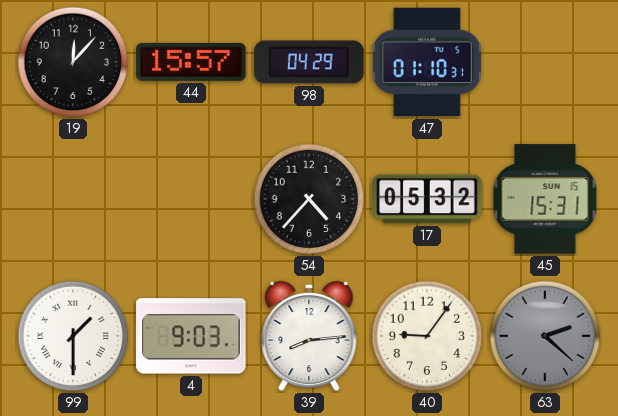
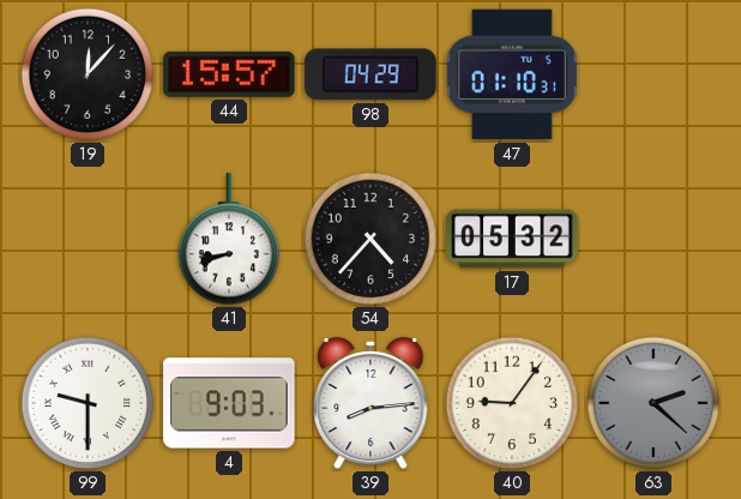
41: none -> 8:42 (229, 240)
45: 15:31 -> none (545, 199)
99: 1:30 -> 9:30 (88, 403)
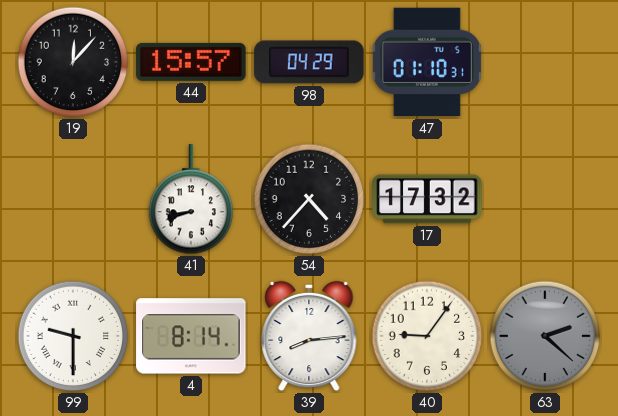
17: 05:32 -> 17:32 (427, 199)
4: 9:03 -> 8:14 (191, 336)
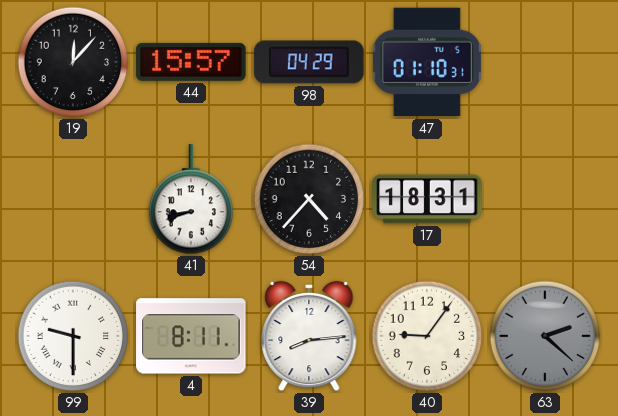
17: 17:32 -> 18:31 (427, 199)
4: 8:14 -> 8:11 (191, 336)
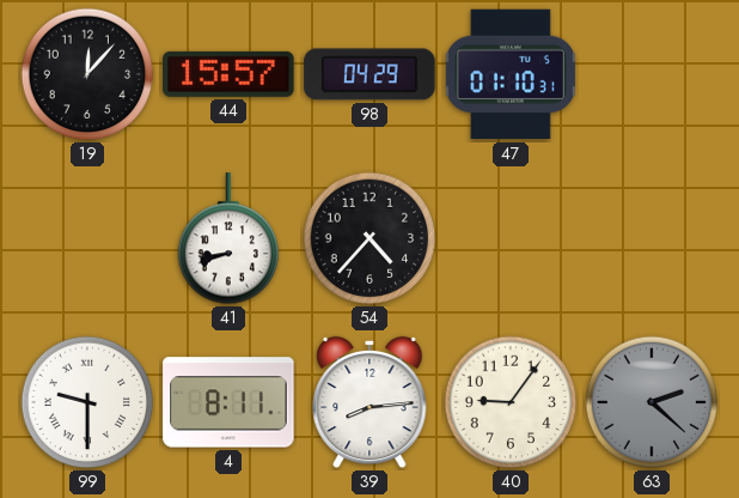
17: 18:31 -> none (427, 199)
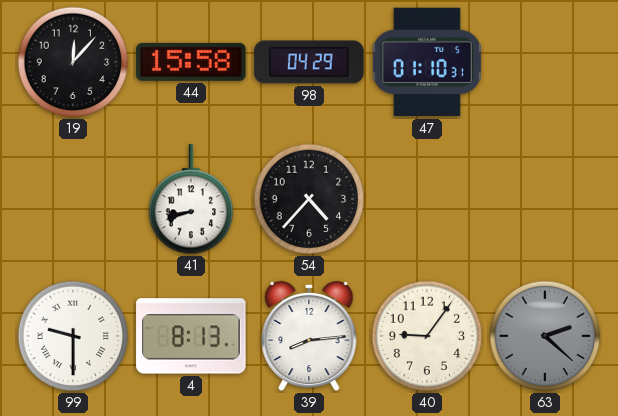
44: 15:57 -> 15:58 (191, 62)
4: 8:11 -> 8:13 (191, 336)
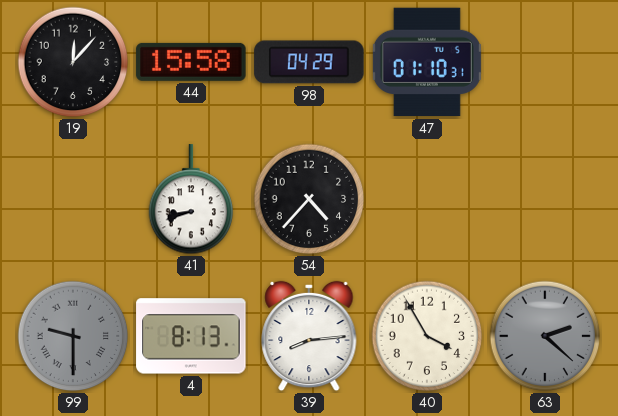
99 dial: white -> grey (73, 336)
40: 9:06 -> 3:55 (427, 336)
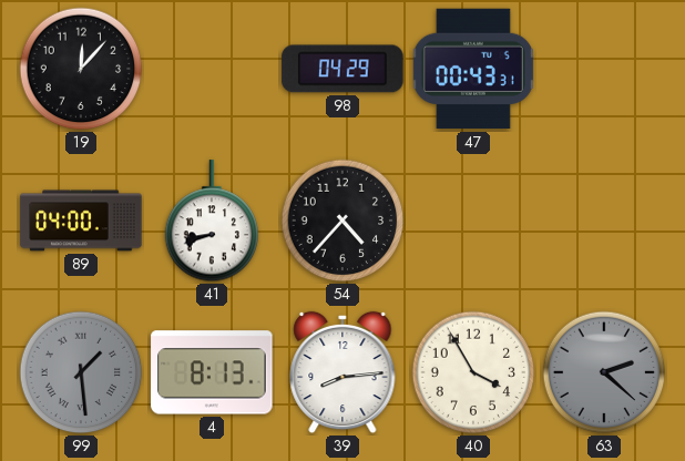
44: 15:58 -> none (191, 62)
47: 01:10 -> 00:43 (473, 69)
89: none -> 04:00 (81, 221)
99: 9:30 -> 1:29 (81, 372)
